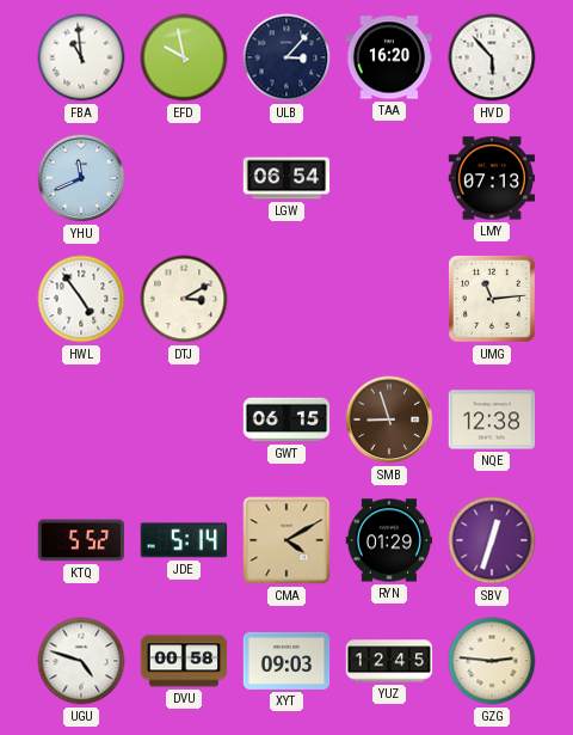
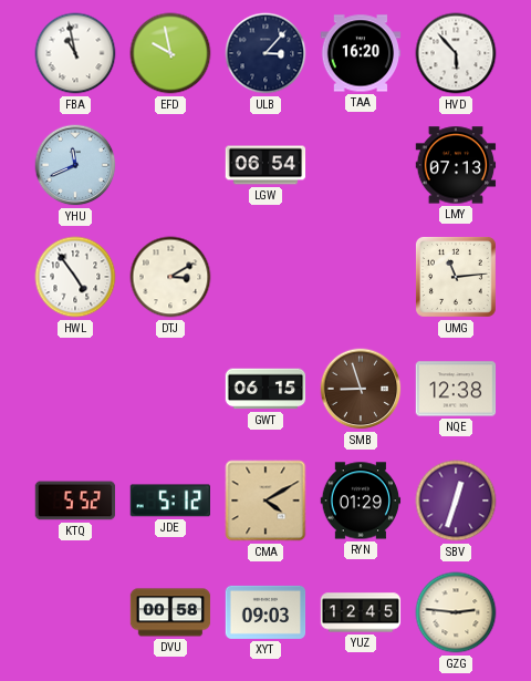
FBA: 10:59 -> 10:58 (75, 53)
JDE: 5:14 -> 5:12 (169, 501)
UGU: 4:48 -> none (81, 661)
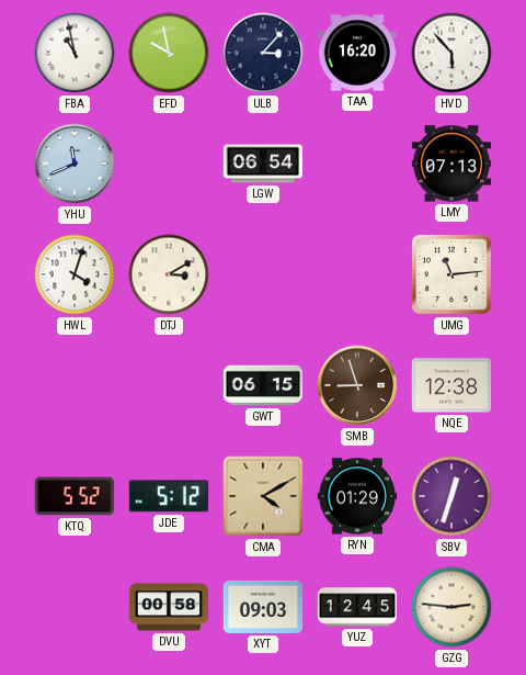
HWL: 4:54 -> 4:03 (75, 274)
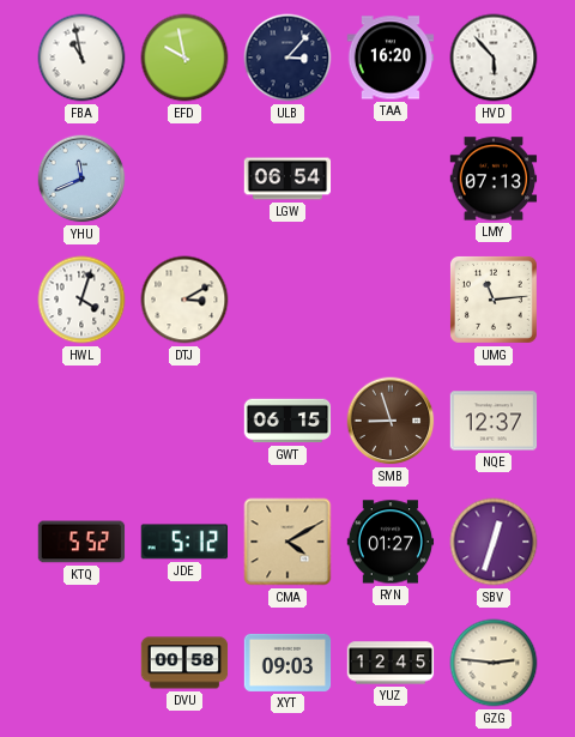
NQE: 12:38 -> 12:37 (494, 421)
RYN: 01:29 -> 01:27 (391, 542)
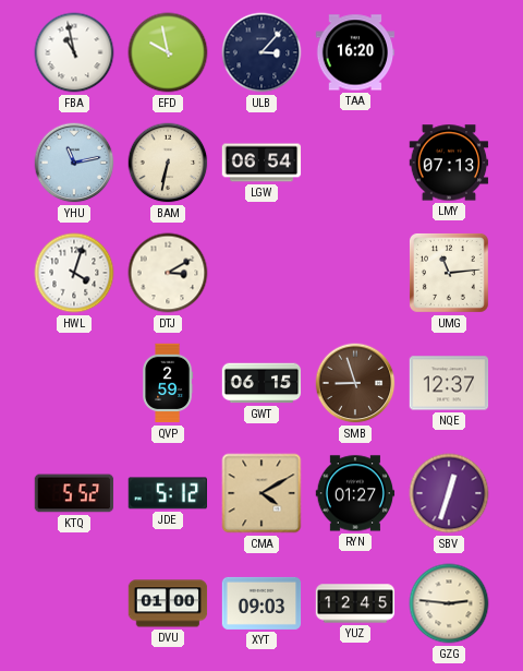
HVD: 5:53 -> none (494, 58)
YHU: 11:41 -> 11:13 (74, 163)
BAM: none -> 6:32 (168, 163)
QVP: none -> 2:59 (168, 383)
DVU: 00:58 -> 01:00 (168, 603)
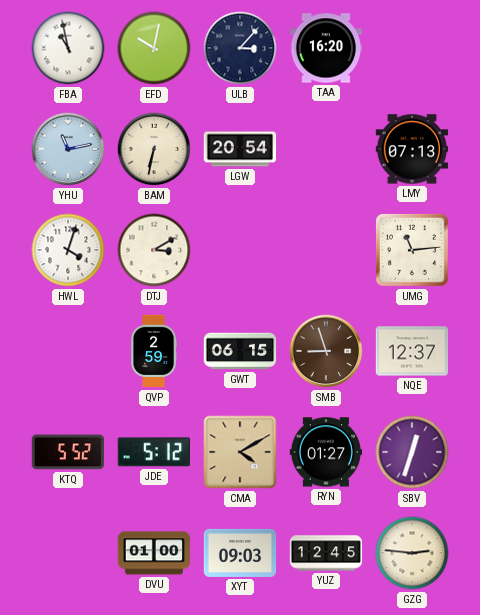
EFD: 9:58 -> 10:02 (154, 48)
LGW: 06:54 -> 20:54 (240, 149)
